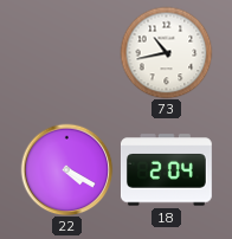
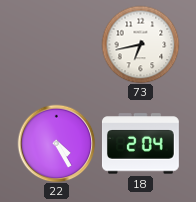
73: 10:43 -> 6:43 (140, 44)
22: 4:20 -> 4:25 (56, 143)
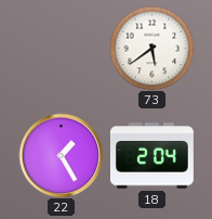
73: 6:43 -> 5:39 (151, 48)
22: 4:25 -> 1:25 (61, 155)
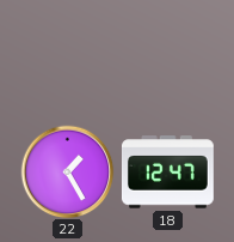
73: 5:39 -> none (151, 48)
18: 2:04 -> 12:47 (167, 173)
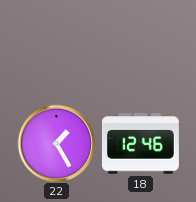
18: 12:47 -> 12:46 (140, 144)
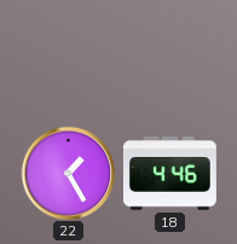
18: 12:46 -> 4:46 (169, 174)
